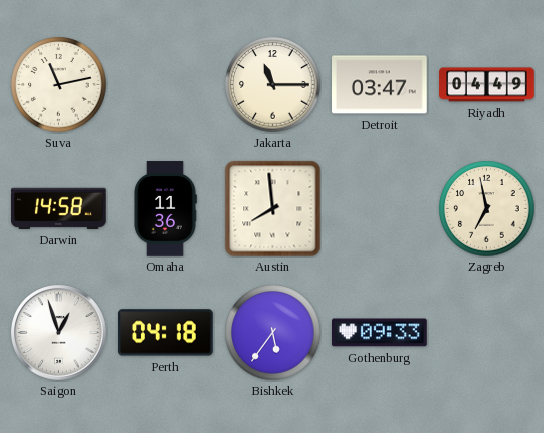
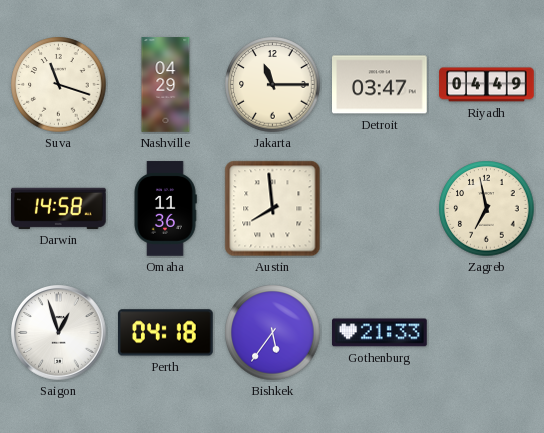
Suva: 11:13 -> 11:18 (59, 85)
Nashville: none -> 04:29 (166, 85)
Gothenburg: 09:33 -> 21:33 (380, 333)
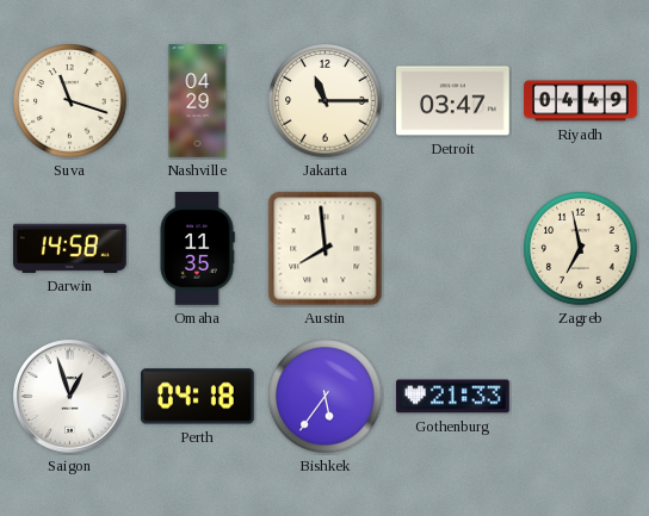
Omaha: 11:36 -> 11:35 (197, 249)
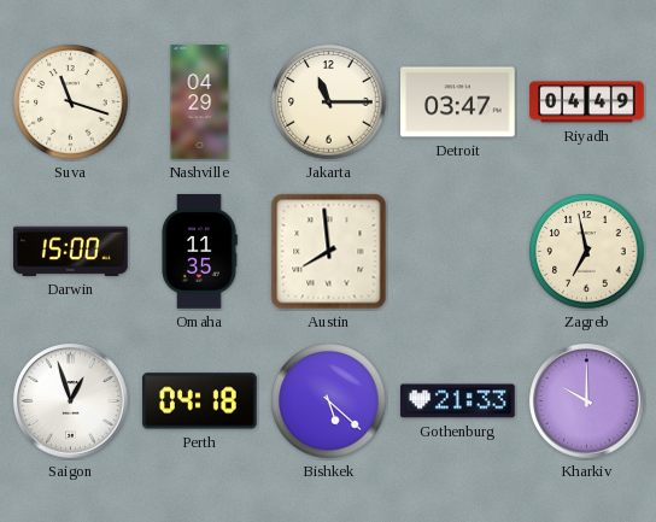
Darwin: 14:58 -> 15:00 (71, 251)
Bishkek: 5:36 -> 5:22 (329, 401)
Kharkiv: none -> 10:00 (587, 401)
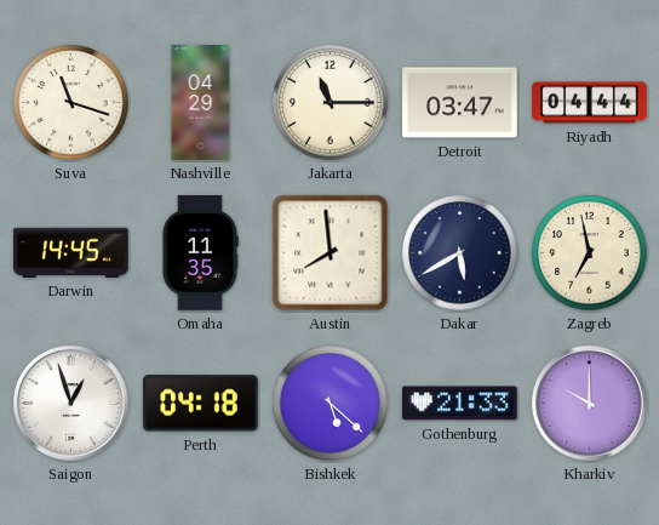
Riyadh: 04:49 -> 04:44 (590, 103)
Darwin: 15:00 -> 14:45 (71, 252)
Dakar: none -> 5:40 (460, 253)
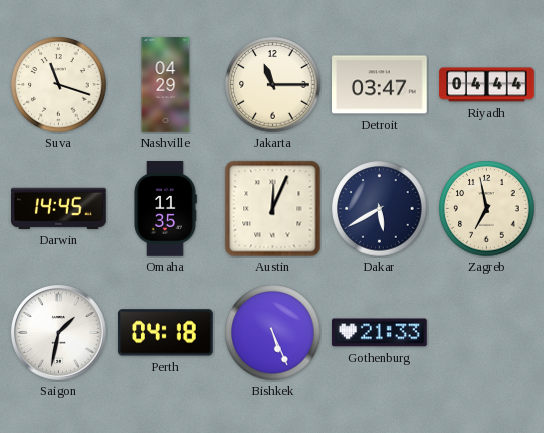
Austin: 7:59 -> 12:04 (273, 209)
Saigon: 12:57 -> 1:32 (59, 333)
Bishkek: 5:22 -> 5:26 (273, 333)
Kharkiv: 10:00 -> none (590, 404)
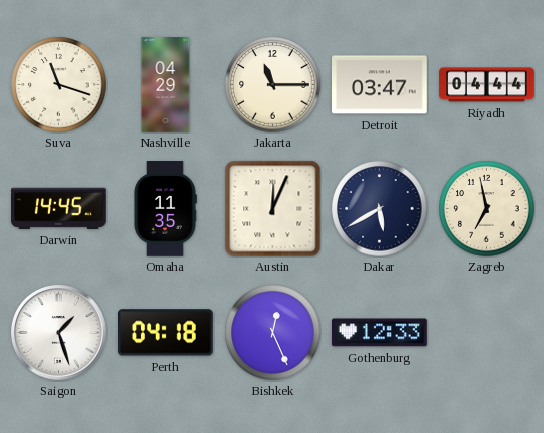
Saigon: 1:32 -> 1:27 (59, 333)
Bishkek: 5:26 -> 12:26 (273, 333)
Gothenburg: 21:33 -> 12:33 (380, 333)
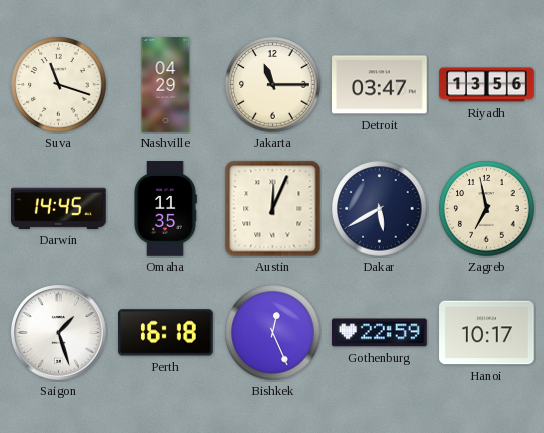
Riyadh: 04:44 -> 13:56 (487, 85)
Perth: 04:18 -> 16:18 (166, 333)
Gothenburg: 12:33 -> 22:59 (380, 333)
Hanoi: none -> 10:17 (487, 333)
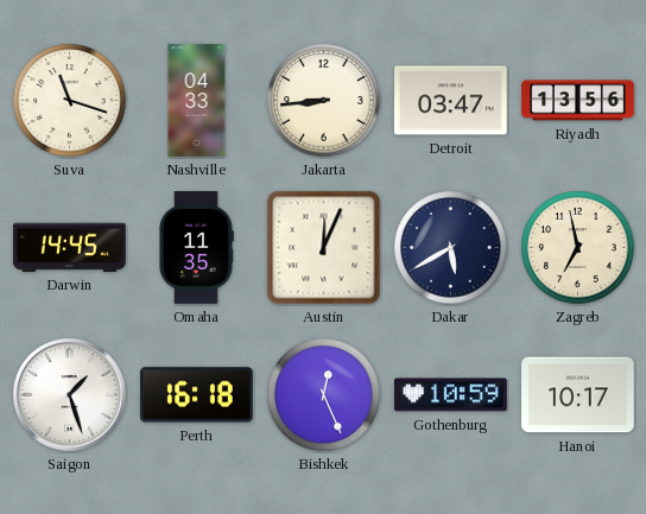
Nashville: 04:29 -> 04:33 (197, 101)
Jakarta: 11:15 -> 8:44 (324, 101)
Gothenburg: 22:59 -> 10:59 (451, 395)
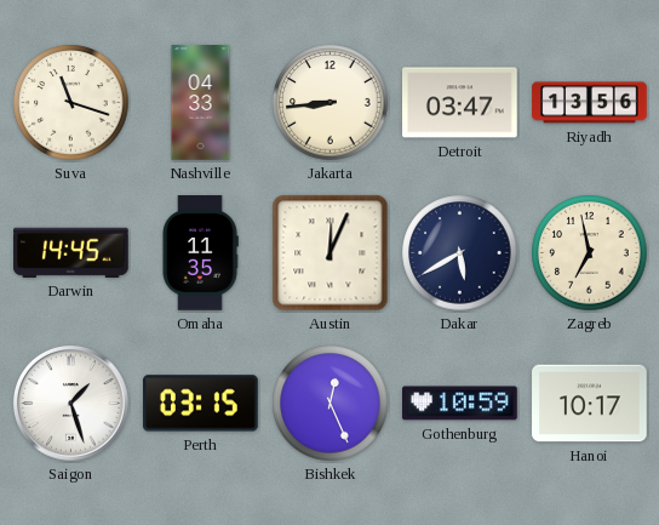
Perth: 16:18 -> 03:15 (201, 404)
